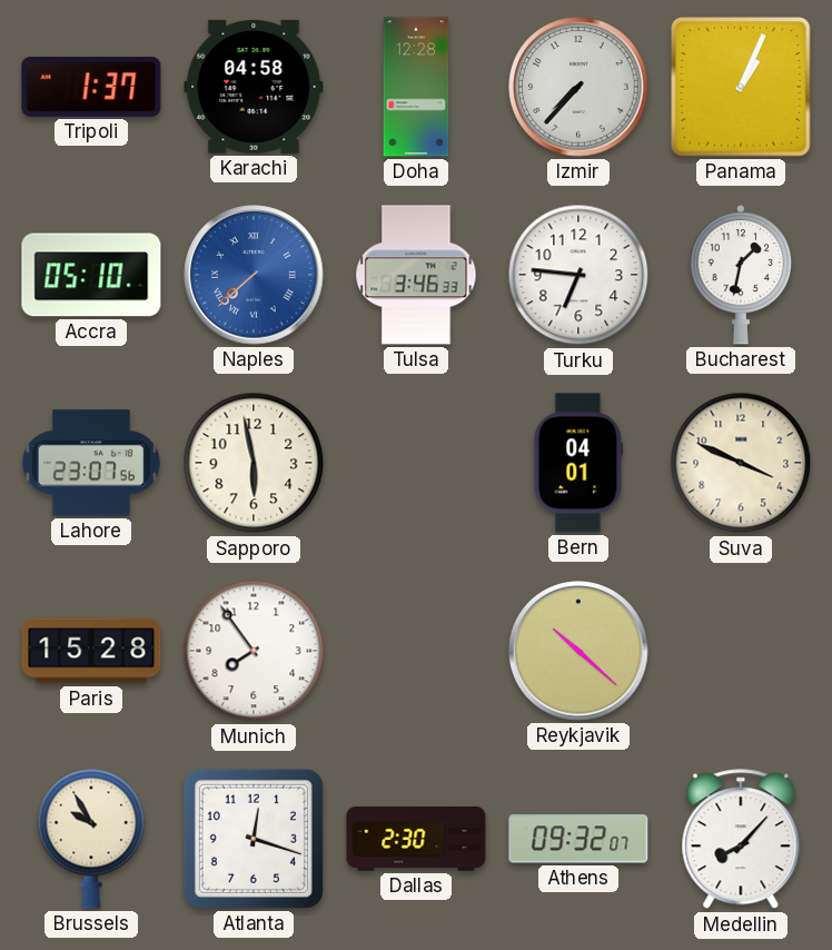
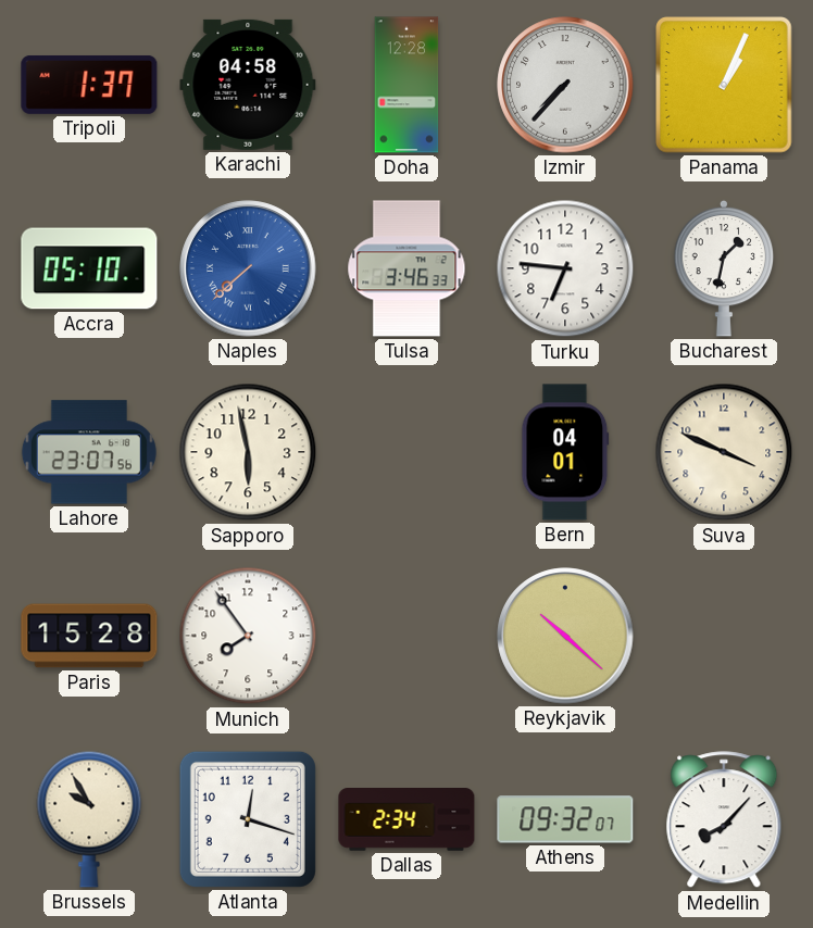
Dallas: 2:30 -> 2:34 (406, 820)
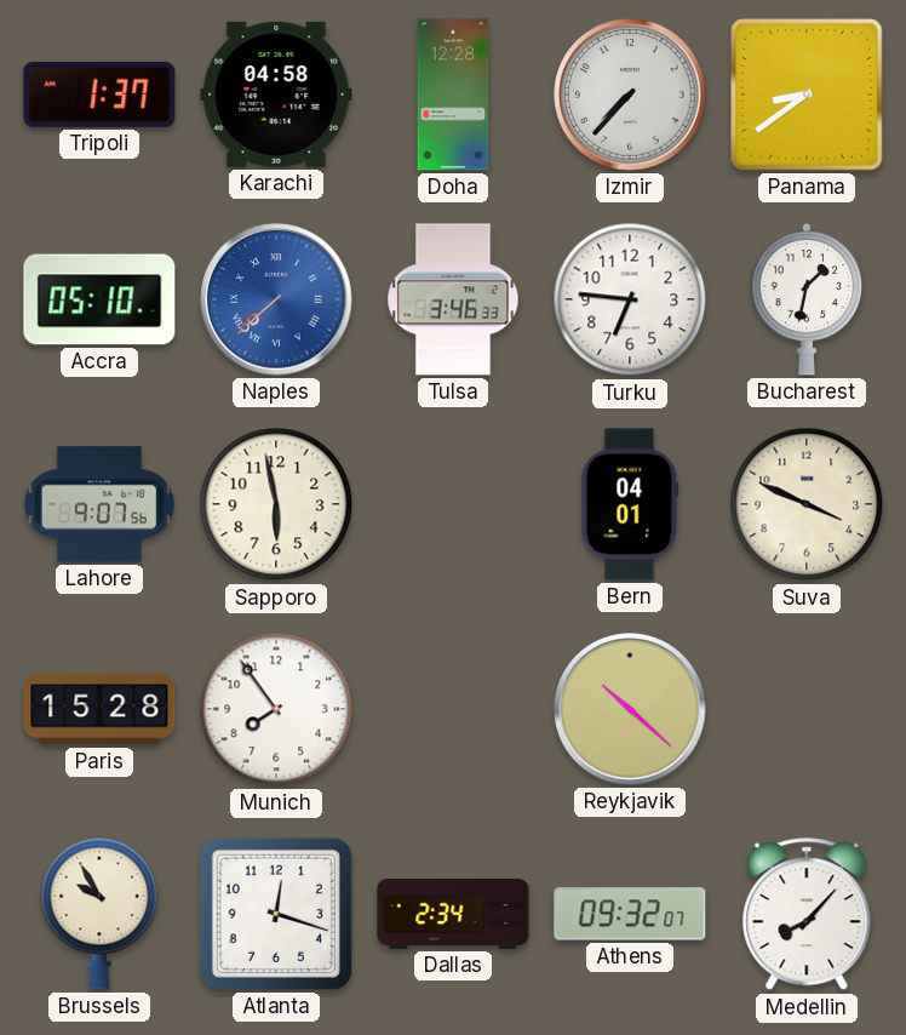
Panama: 1:04 -> 8:39 (807, 95)
Lahore: 23:07 -> 9:07 (99, 504)
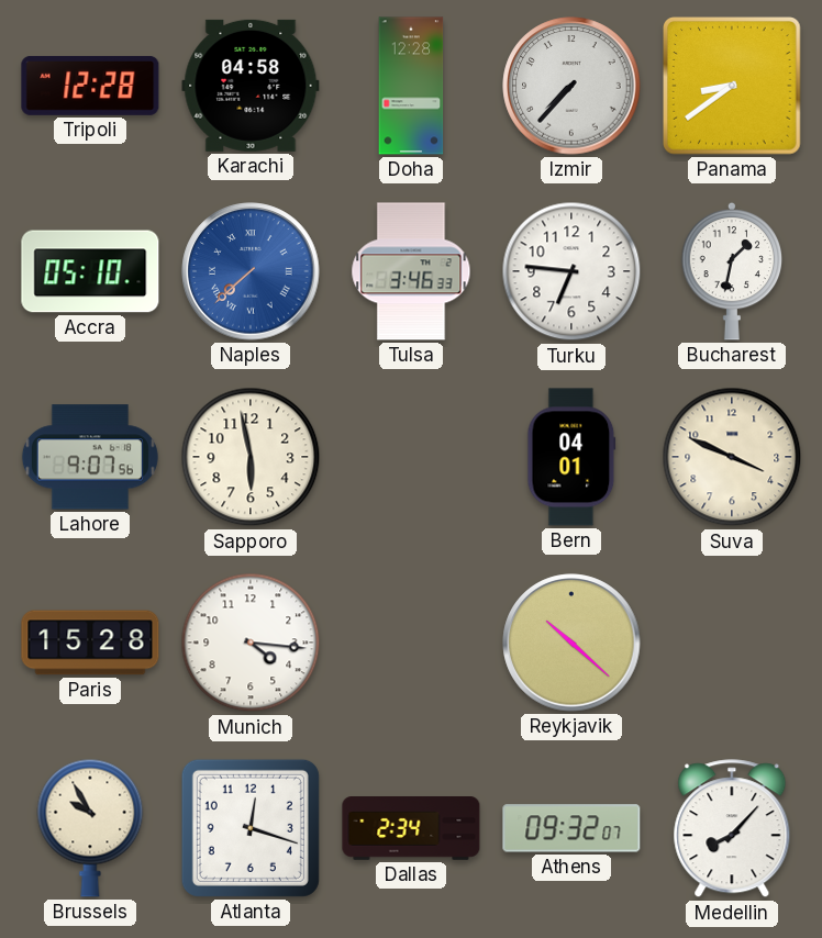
Tripoli: 1:37 -> 12:28 (90, 86)
Munich: 7:54 -> 4:16 (251, 643)
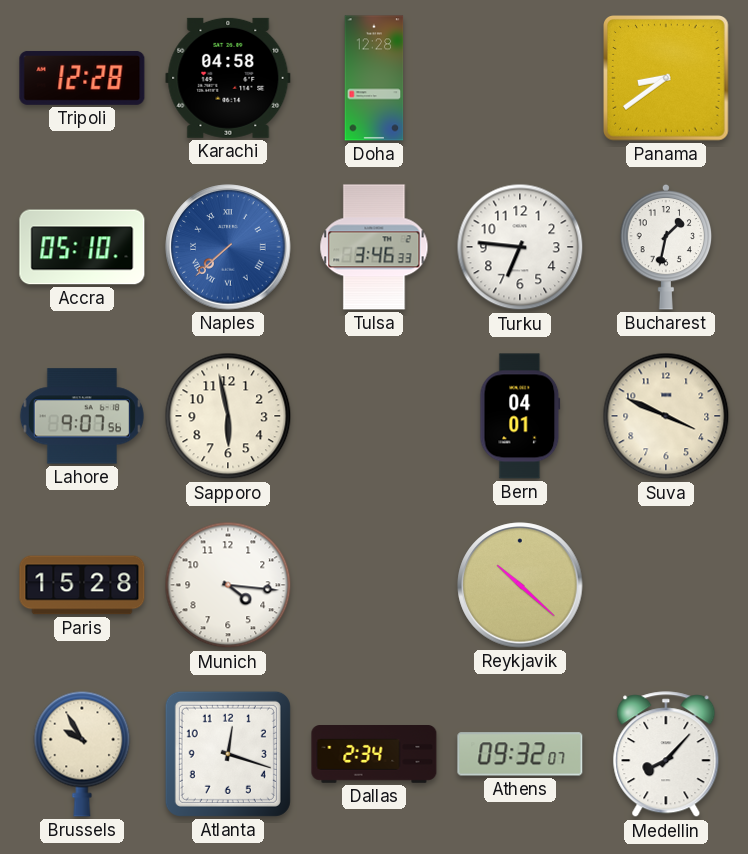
Izmir: 7:37 -> none (571, 86)
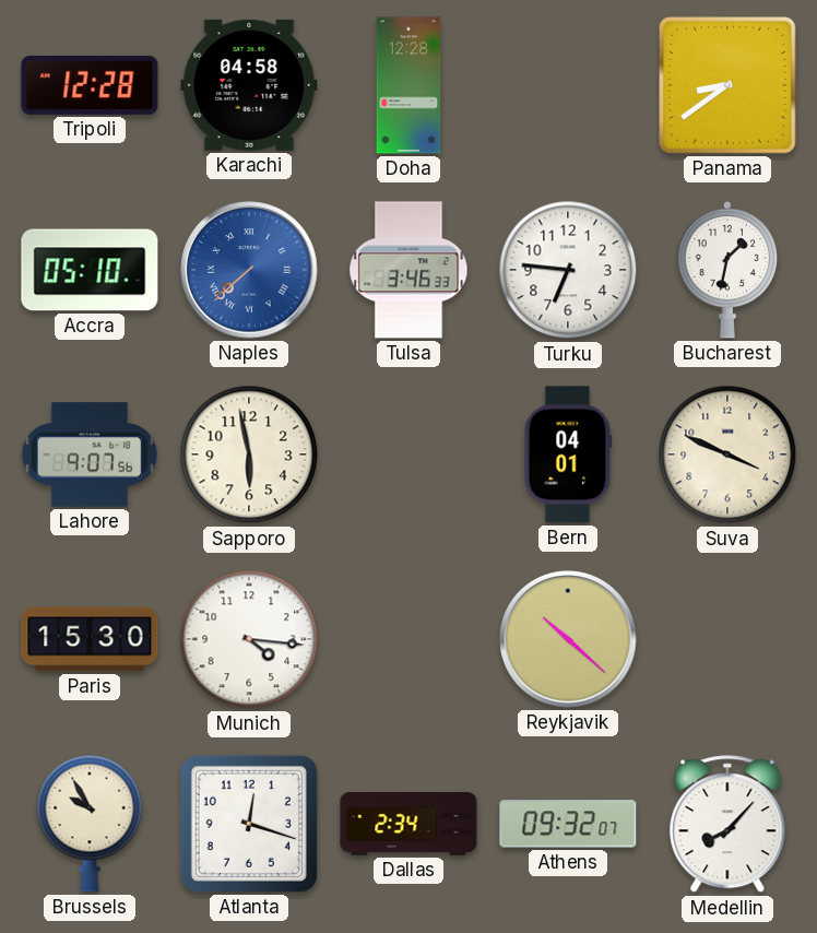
Paris: 15:28 -> 15:30 (90, 639)
